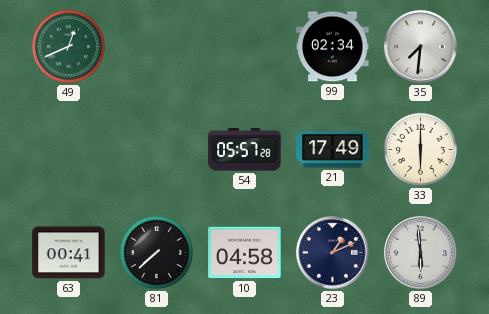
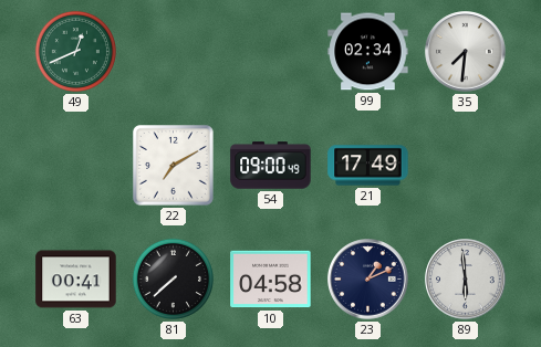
22: none -> 7:10 (174, 166)
54: 05:57 -> 09:00 (271, 166)
33: 6:00 -> none (420, 149)
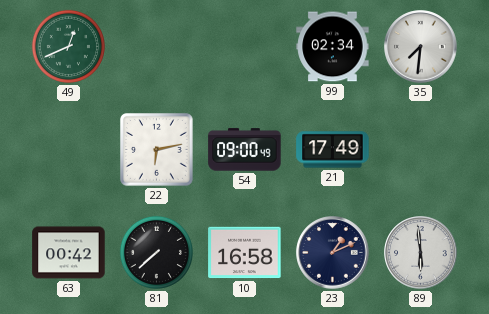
22: 7:10 -> 6:13 (157, 150)
63: 00:41 -> 00:42 (69, 253)
10: 04:58 -> 16:58 (245, 253)
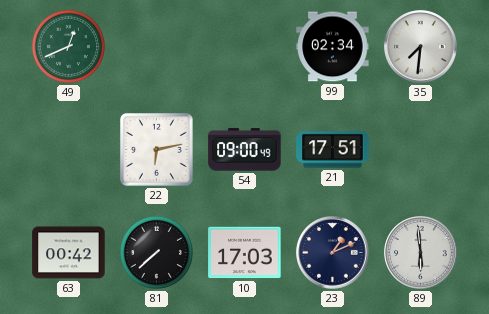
21: 17:49 -> 17:51 (333, 150)
10: 16:58 -> 17:03 (245, 253)
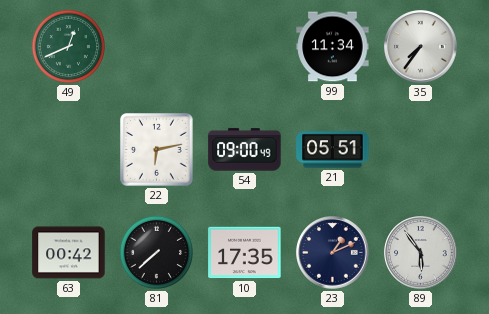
99: 02:34 -> 11:34 (333, 47)
35: 7:31 -> 7:36 (421, 47)
21: 17:51 -> 05:51 (333, 150)
10: 17:03 -> 17:35 (245, 253)
89: 5:59 -> 5:54 (421, 253)
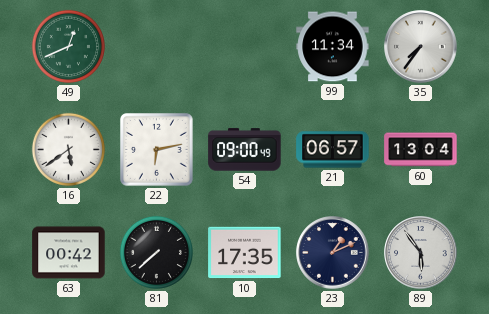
16: none -> 5:39 (68, 149)
21: 05:51 -> 06:57 (333, 150)
60: none -> 13:04 (421, 150)
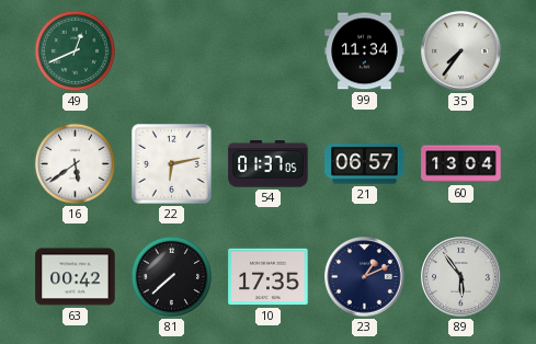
54: 09:00 -> 01:37 (269, 164)
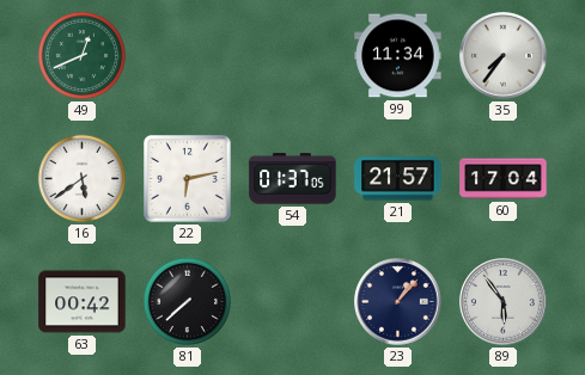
21: 06:57 -> 21:57 (398, 179)
60: 13:04 -> 17:04 (504, 179)
10: 17:35 -> none (269, 277)
23: 1:11 -> 1:07 (398, 302)
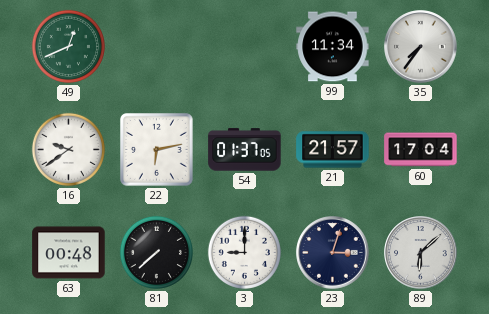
16: 5:39 -> 9:39 (68, 149)
63: 00:42 -> 00:48 (69, 253)
3: none -> 9:00 (244, 252)
23: 1:07 -> 3:03 (333, 253)
89: 5:54 -> 6:08 (421, 253)
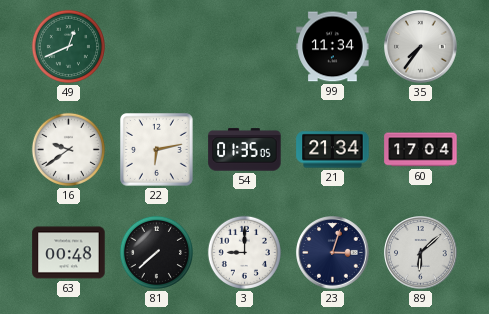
54: 01:37 -> 01:35 (245, 150)
21: 21:57 -> 21:34 (333, 150)
